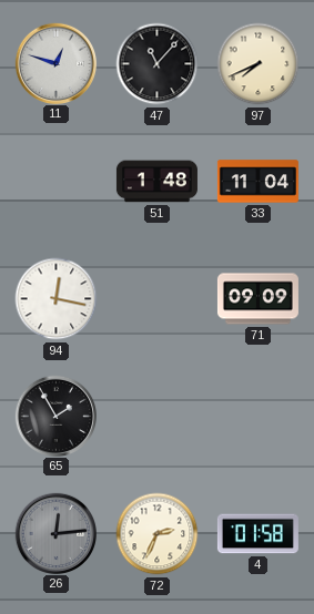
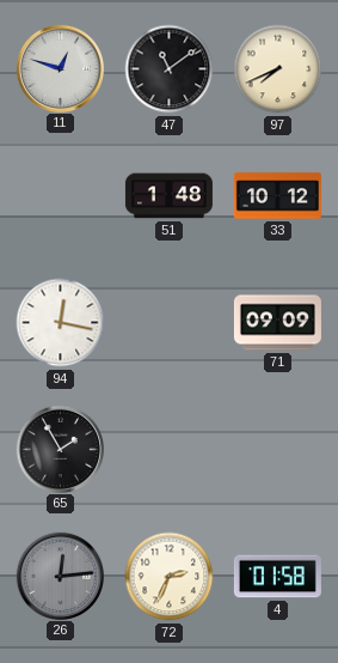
47: 11:07 -> 11:09 (170, 69)
33: 11:04 -> 10:12 (277, 196)
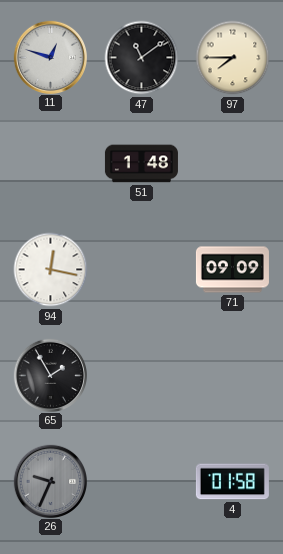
97: 7:41 -> 7:45 (233, 58)
33: 10:12 -> none (277, 196)
26: 12:14 -> 9:34 (50, 481)
72: 2:34 -> none (170, 577)
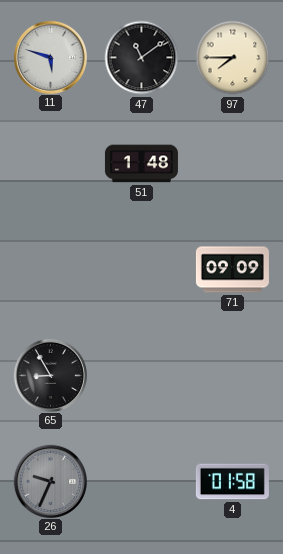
11: 12:48 -> 5:48 (50, 57)
94: 12:17 -> none (51, 270)
65: 1:55 -> 8:55 (50, 375)
